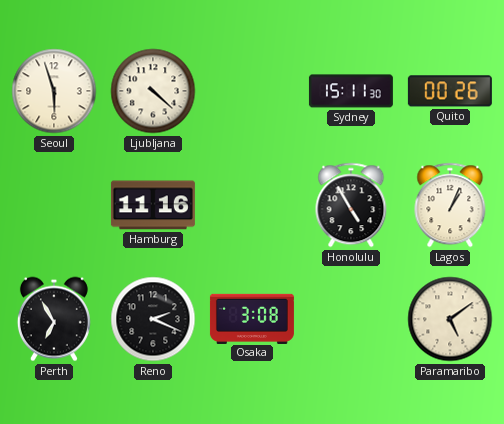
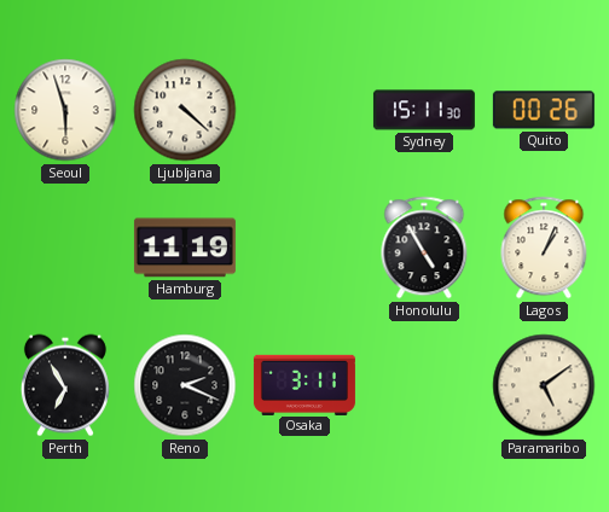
Hamburg: 11:16 -> 11:19 (185, 248)
Osaka: 3:08 -> 3:11 (304, 384)
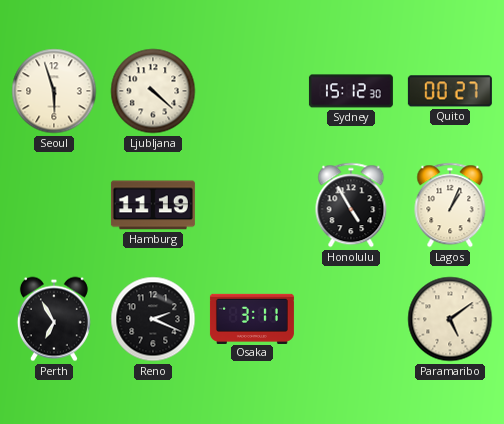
Sydney: 15:11 -> 15:12 (351, 91)
Quito: 00:26 -> 00:27 (450, 91)
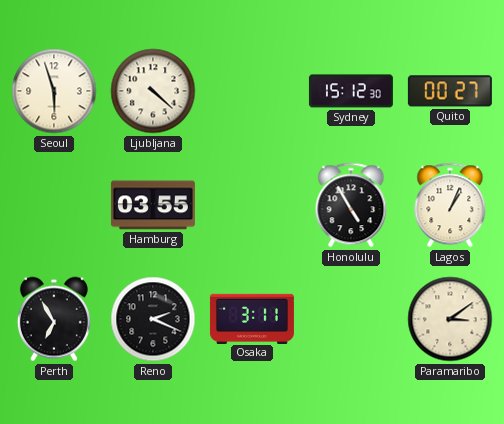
Hamburg: 11:19 -> 03:55 (153, 205)
Paramaribo: 5:09 -> 3:09 (450, 319)
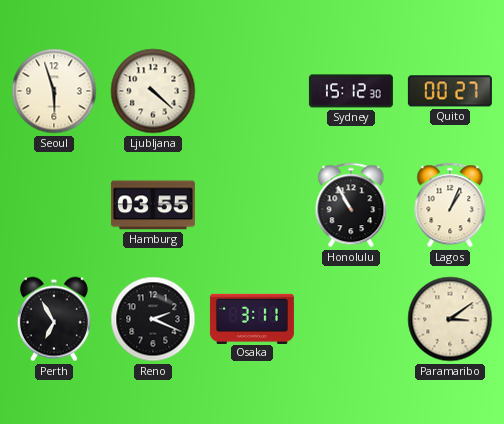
Honolulu: 4:55 -> 10:55 (351, 205)
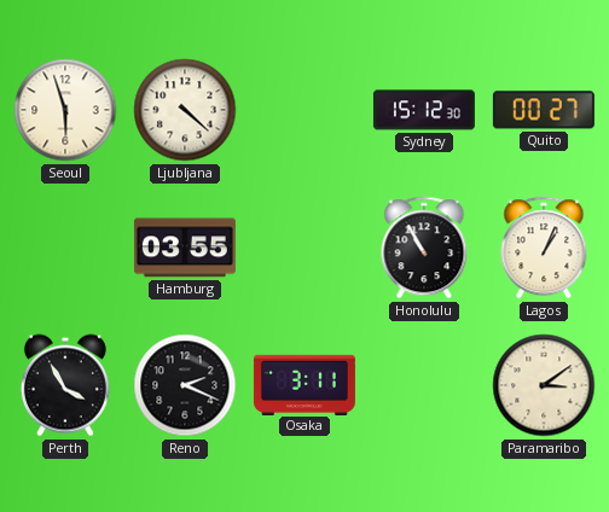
Perth: 6:55 -> 3:55 (65, 385)
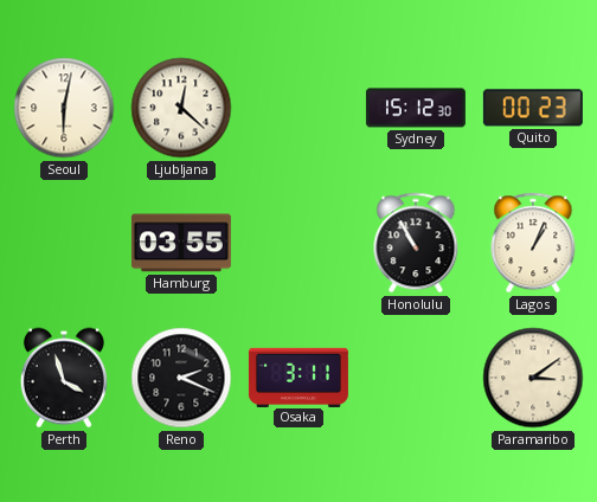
Seoul: 5:57 -> 6:02 (64, 108)
Ljubljana: 4:22 -> 12:22 (181, 108)
Quito: 00:27 -> 00:23 (533, 108)
Perth: 3:55 -> 3:57 (64, 378)
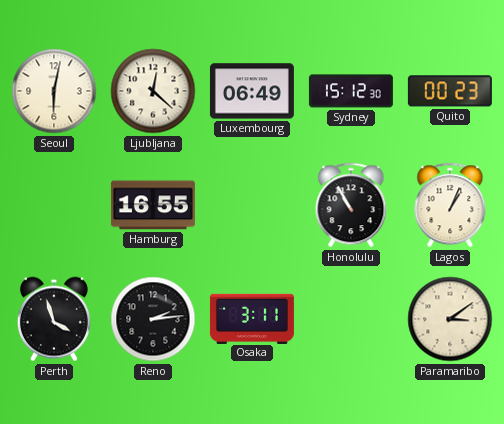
Luxembourg: none -> 06:49 (252, 91)
Hamburg: 03:55 -> 16:55 (153, 205)
Reno: 2:19 -> 2:14 (153, 319)
